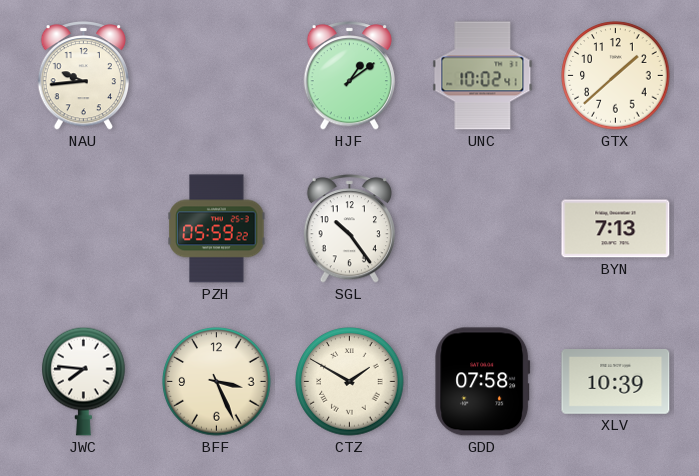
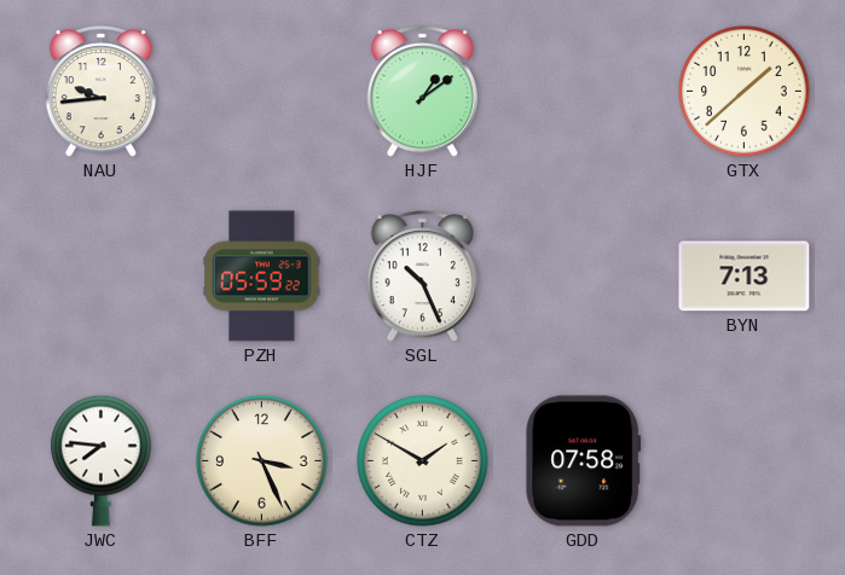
UNC: 10:02 -> none (483, 76)
SGL: 10:24 -> 10:26 (422, 277)
XLV: 10:39 -> none (616, 382)
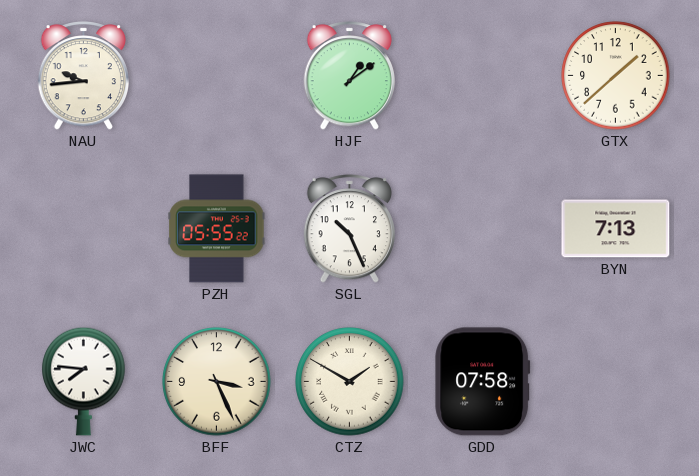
PZH: 05:59 -> 05:55 (217, 229)
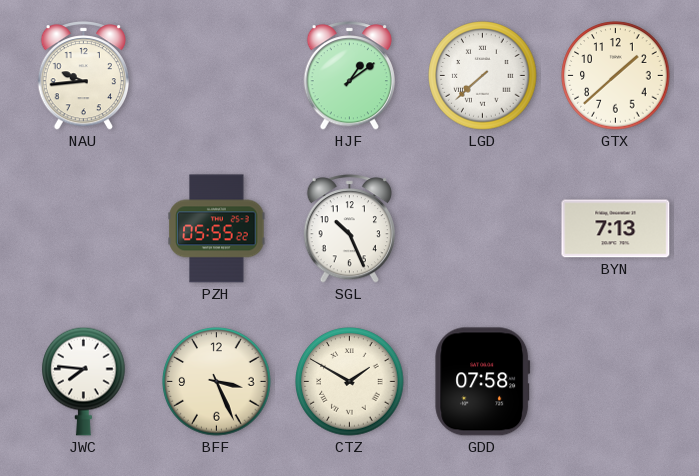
LGD: none -> 7:38 (483, 76)
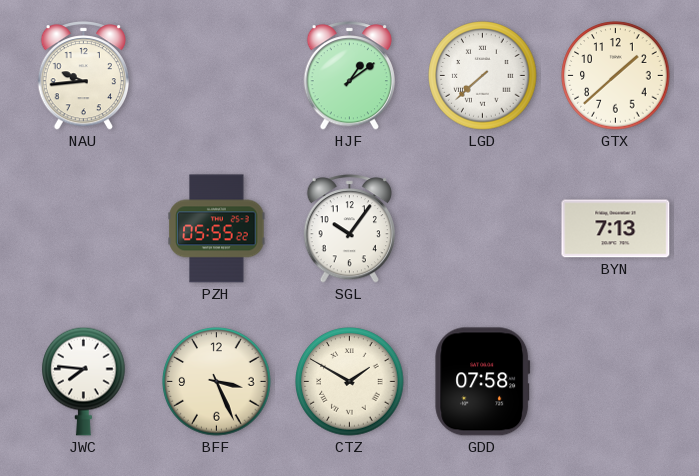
SGL: 10:26 -> 10:06 (349, 229)
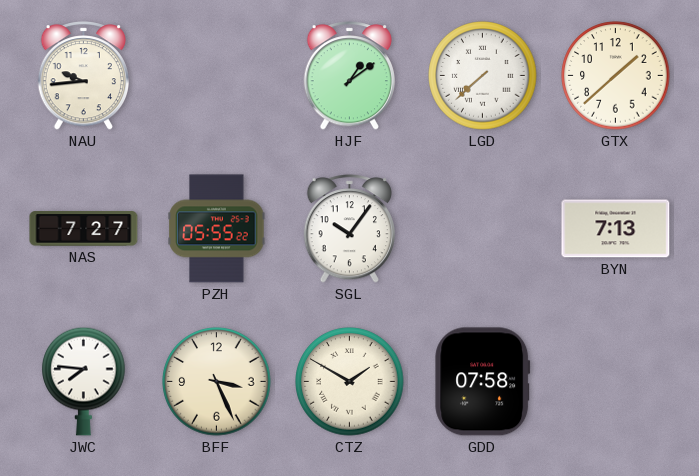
NAS: none -> 7:27 (84, 229)
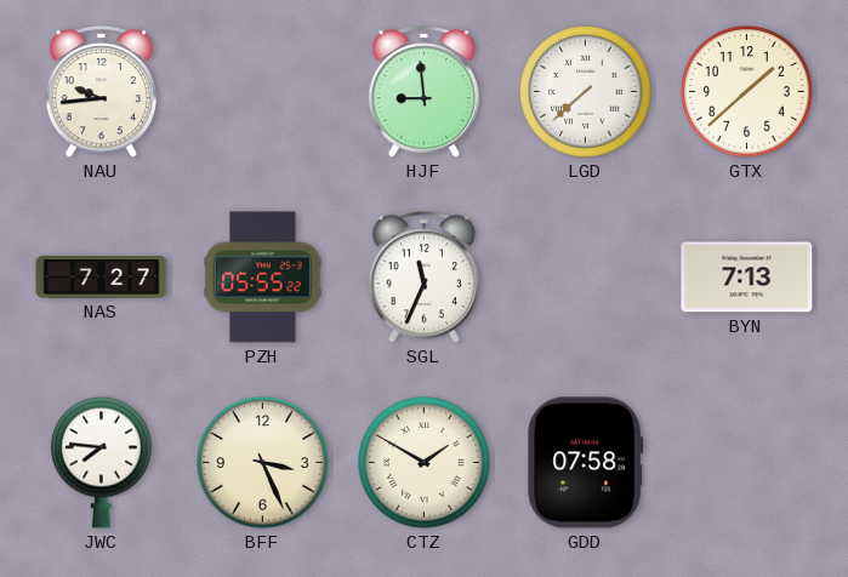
HJF: 1:09 -> 8:59 (423, 92)
SGL: 10:06 -> 11:34 (423, 278)
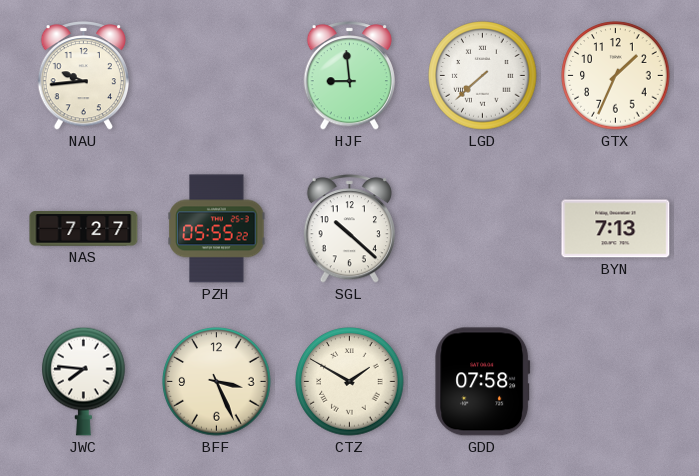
GTX: 1:38 -> 1:34 (616, 76)
SGL: 11:34 -> 10:22 (349, 229)
